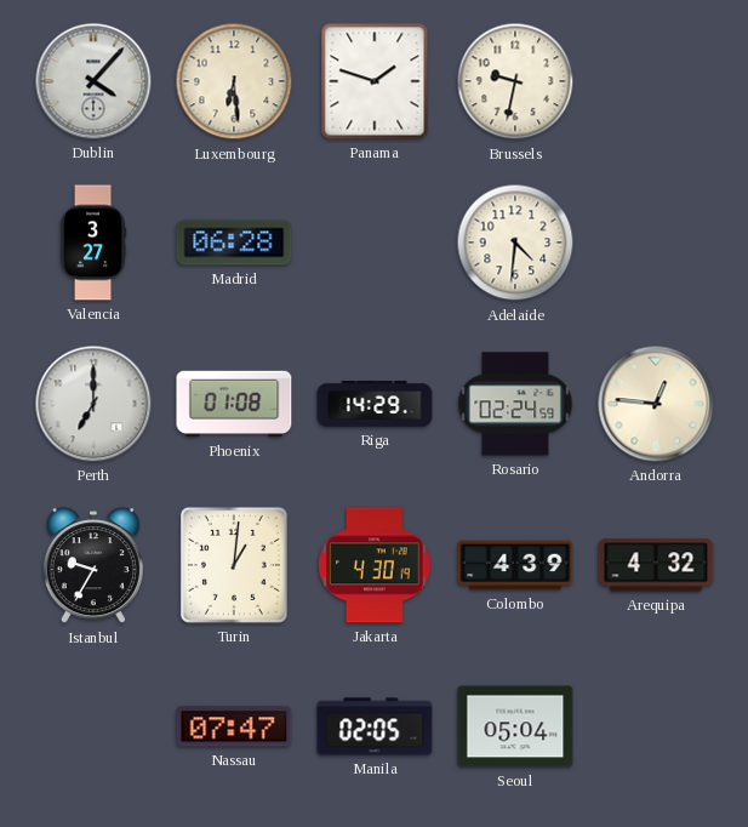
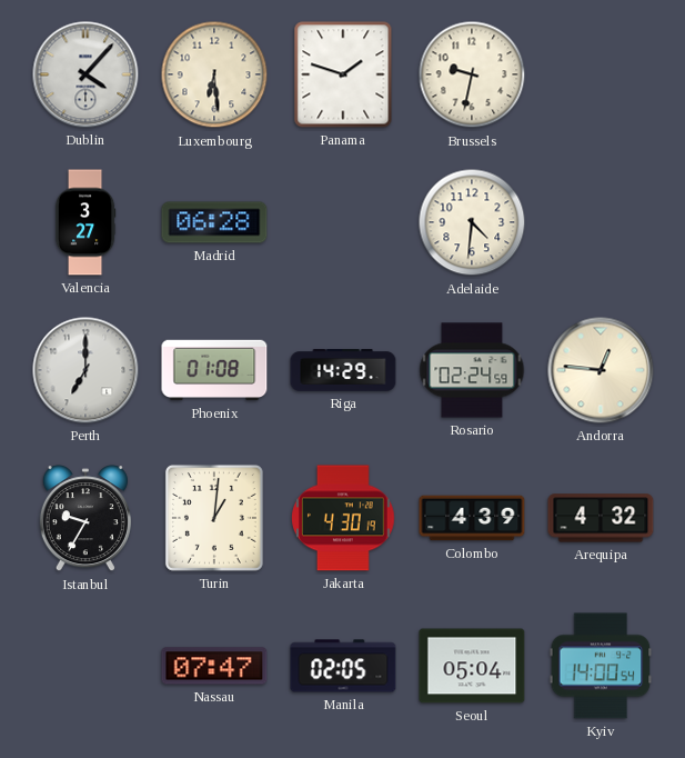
Kyiv: none -> 14:00 (601, 666)
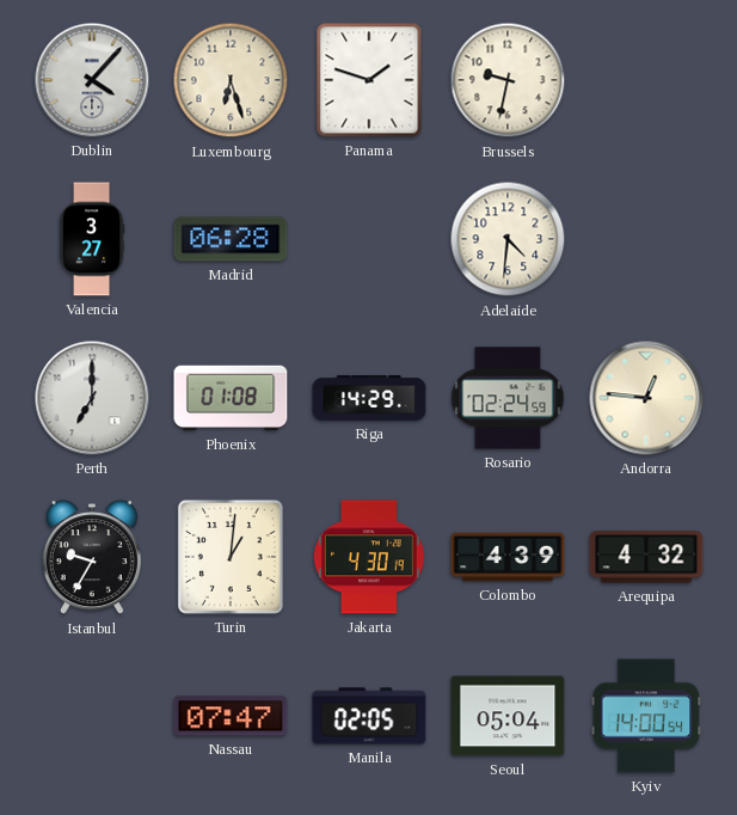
Luxembourg: 6:29 -> 6:27 (231, 80)
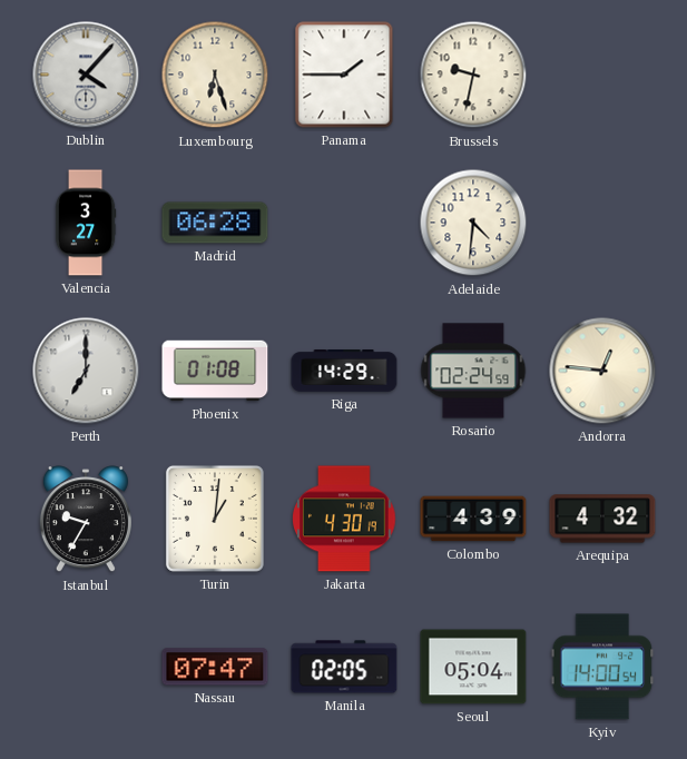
Panama: 1:48 -> 1:45 (344, 75)
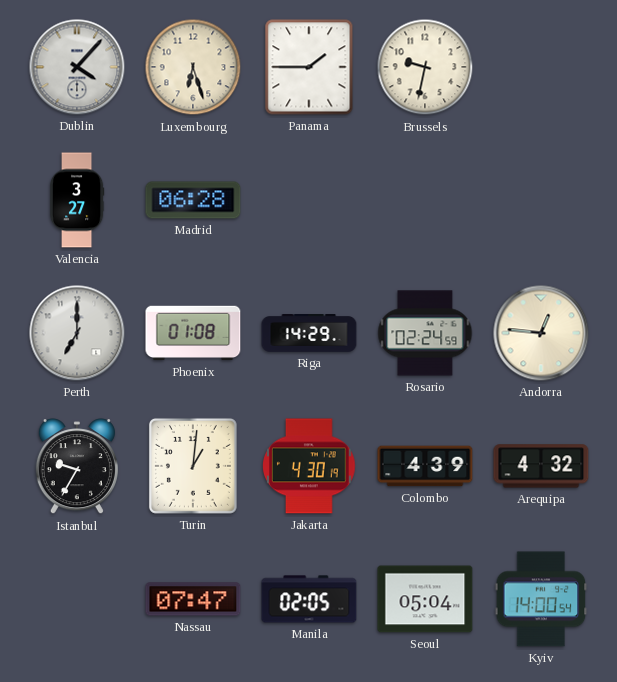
Adelaide: 4:31 -> none (473, 223)
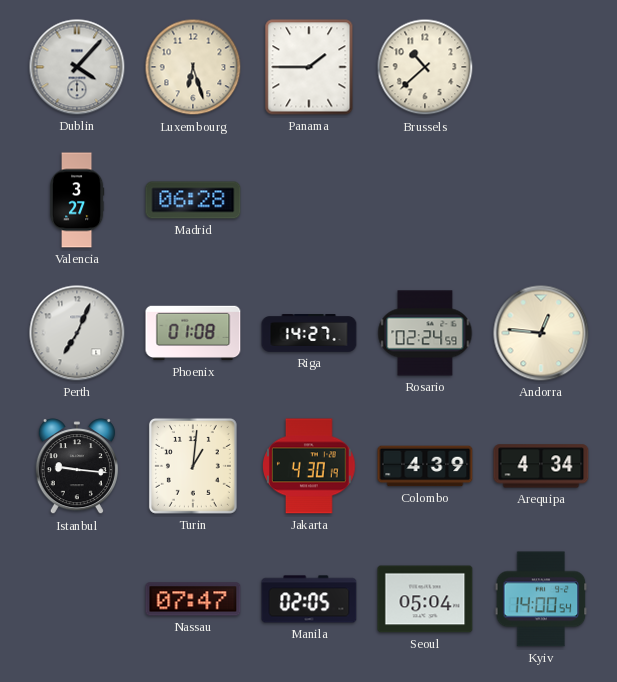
Brussels: 9:32 -> 10:38 (425, 67)
Perth: 7:00 -> 7:04 (77, 333)
Riga: 14:29 -> 14:27 (309, 334)
Istanbul: 9:35 -> 9:16 (77, 467)
Arequipa: 4:32 -> 4:34 (541, 466)
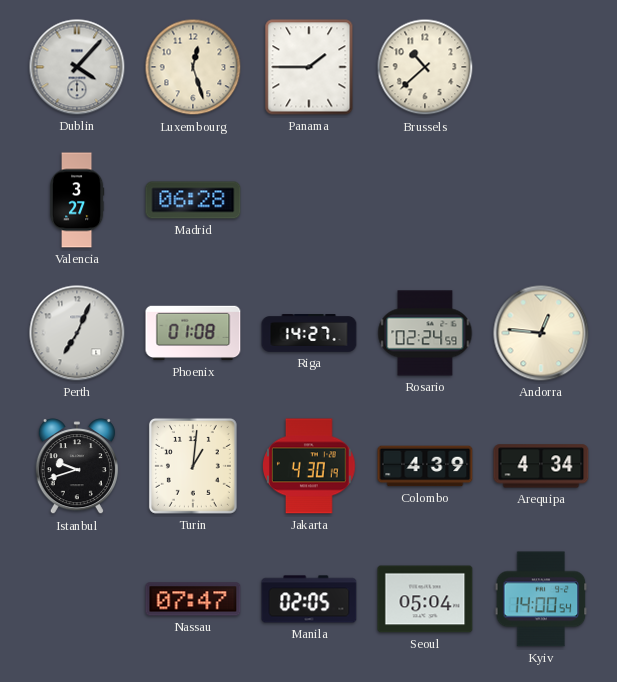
Luxembourg: 6:27 -> 12:27 (193, 67)
Istanbul: 9:16 -> 9:42 (77, 467)
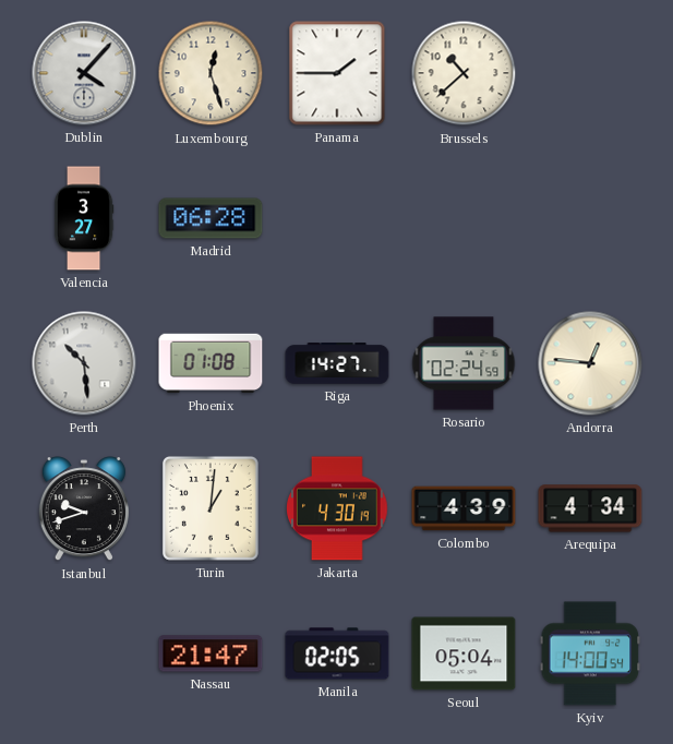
Perth: 7:04 -> 10:29 (84, 363)
Nassau: 07:47 -> 21:47 (211, 653)
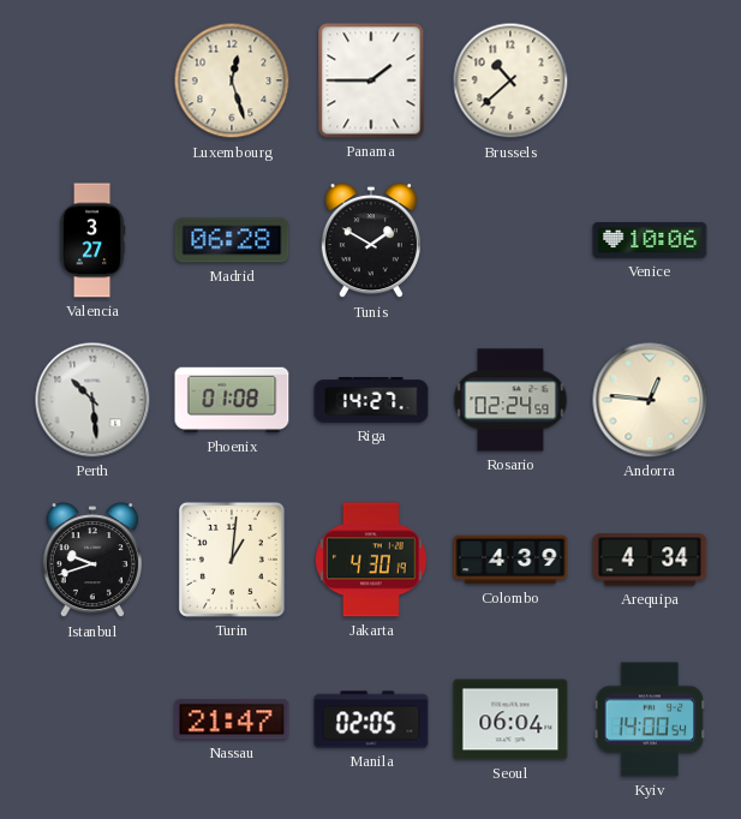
Dublin: 4:07 -> none (84, 73)
Tunis: none -> 1:50 (371, 241)
Venice: none -> 10:06 (650, 240)
Seoul: 05:04 -> 06:04 (510, 719)
